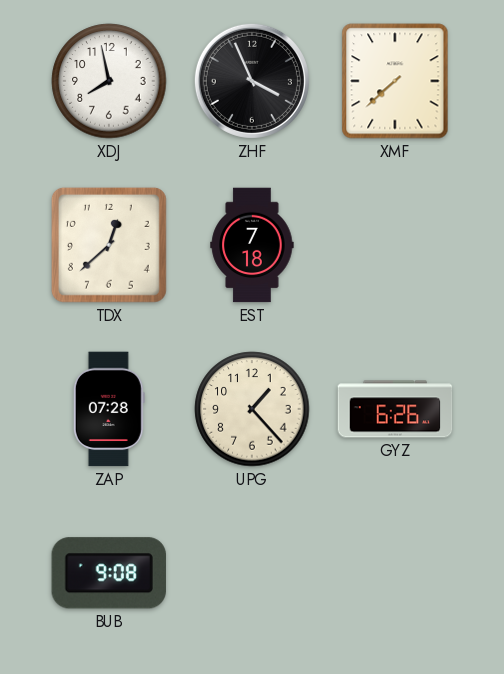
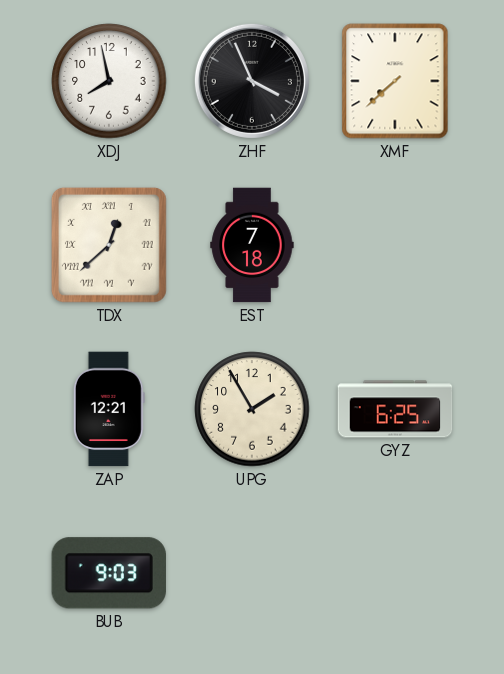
TDX numerals: Arabic -> Roman (109, 245)
ZAP: 07:28 -> 12:21 (109, 409)
UPG: 1:23 -> 1:55 (252, 409)
GYZ: 6:26 -> 6:25 (395, 409)
BUB: 9:08 -> 9:03 (109, 573)
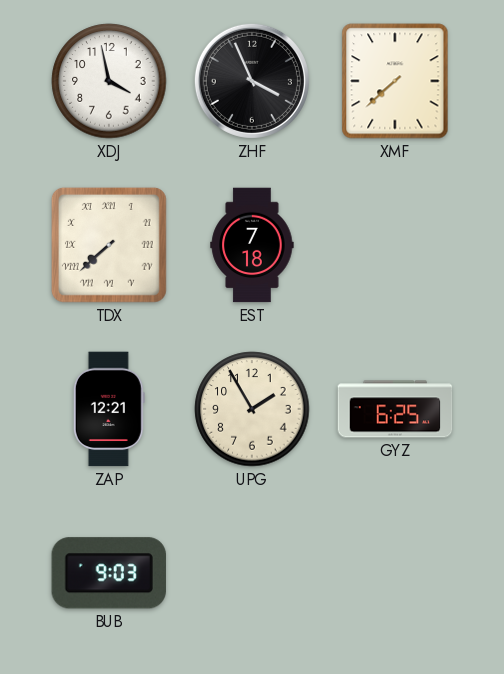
XDJ: 7:58 -> 3:58 (109, 81)
TDX: 12:38 -> 7:38 (109, 245)
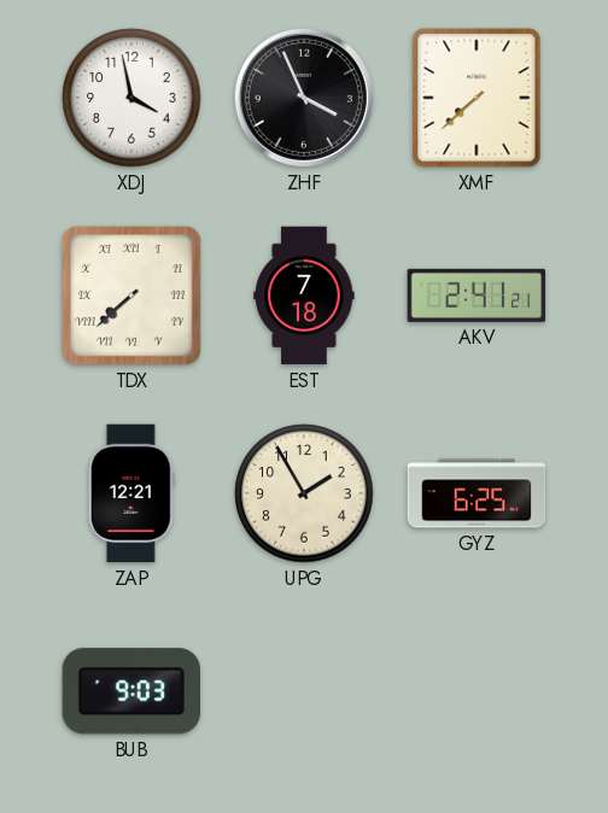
AKV: none -> 2:41 (477, 296)
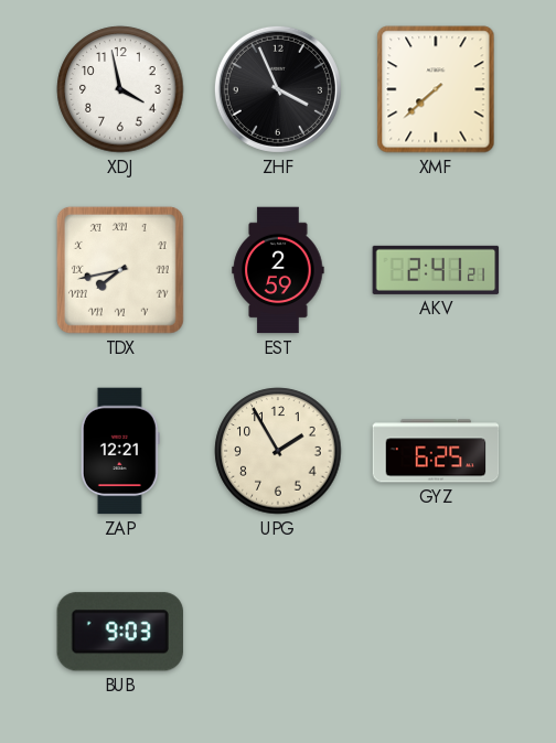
TDX: 7:38 -> 7:43 (120, 270)
EST: 7:18 -> 2:59 (278, 270)
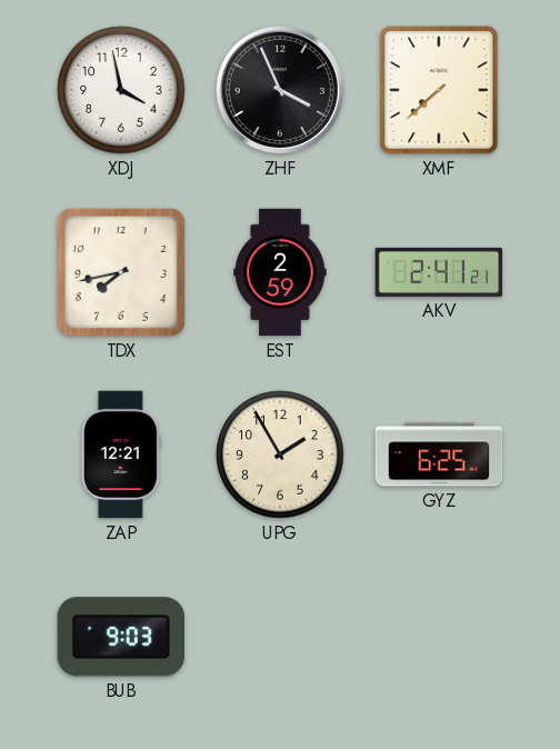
TDX numerals: Roman -> Arabic (121, 272)
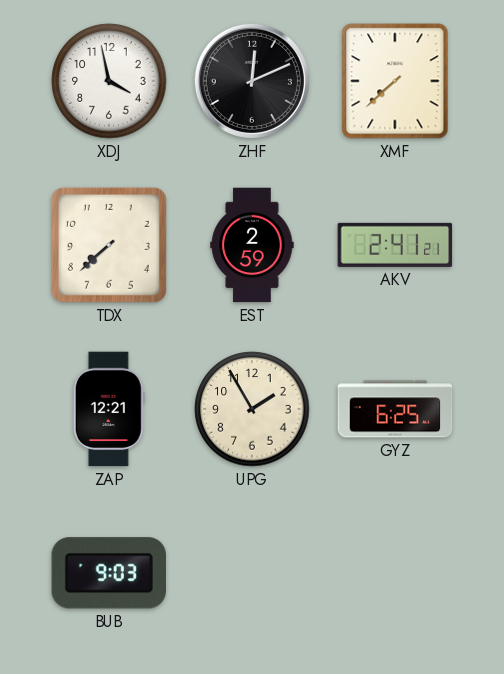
ZHF: 3:56 -> 12:11 (252, 81)
TDX: 7:43 -> 7:38 (109, 245)
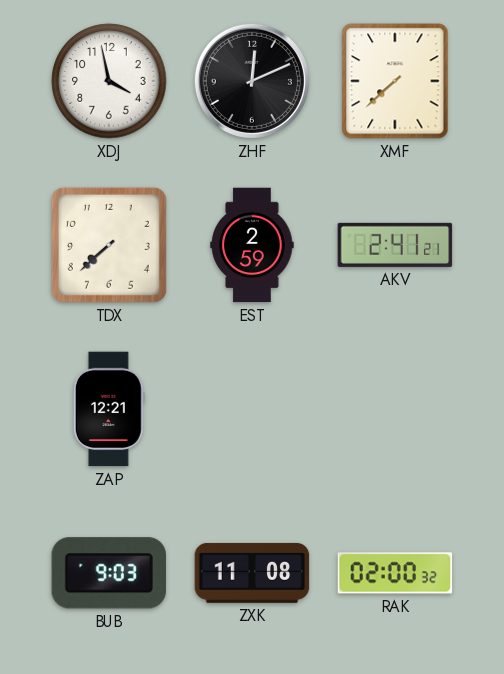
UPG: 1:55 -> none (252, 409)
GYZ: 6:25 -> none (395, 409)
ZXK: none -> 11:08 (252, 573)
RAK: none -> 02:00 (395, 573)
